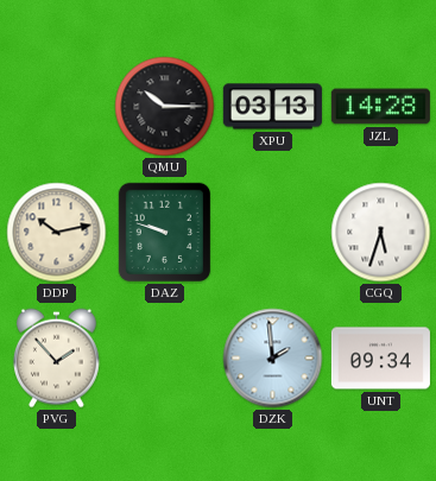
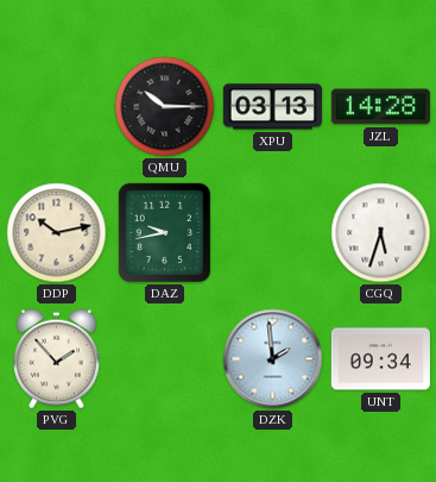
DAZ: 9:48 -> 9:43 (164, 233)
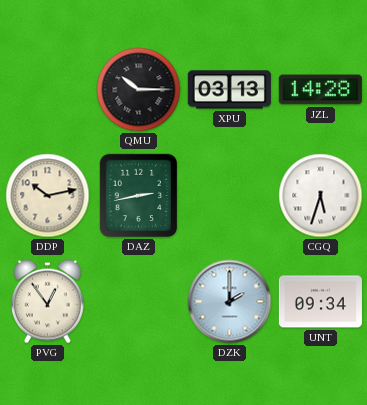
DAZ: 9:43 -> 2:43 (138, 196)
PVG: 1:53 -> 12:54 (47, 302)
DZK: 1:59 -> 2:00 (230, 302)
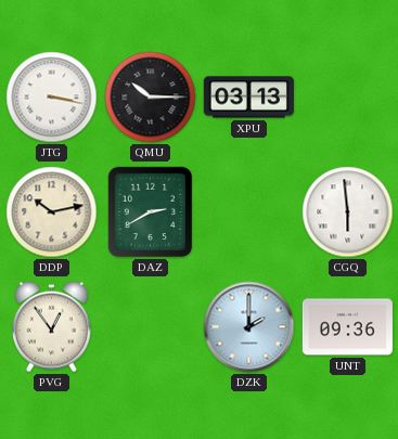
JTG: none -> 3:17 (52, 98)
JZL: 14:28 -> none (320, 90)
DAZ: 2:43 -> 2:40 (150, 212)
CGQ: 5:33 -> 5:59 (348, 212)
UNT: 09:34 -> 09:36 (347, 327)
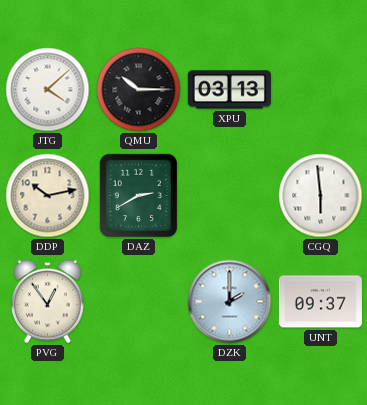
JTG: 3:17 -> 4:08 (48, 90)
UNT: 09:36 -> 09:37 (320, 302)
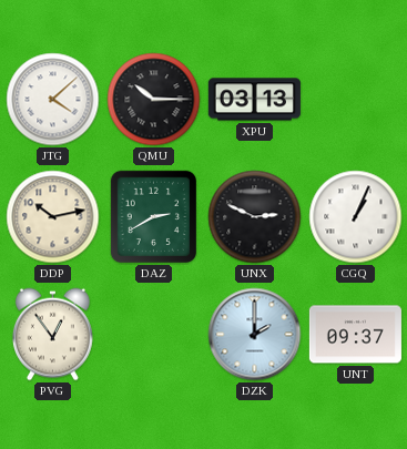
UNX: none -> 2:49 (255, 217)
CGQ: 5:59 -> 1:04 (356, 217)
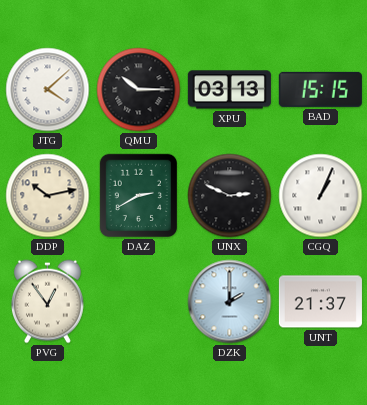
BAD: none -> 15:15 (320, 89)
UNT: 09:37 -> 21:37 (320, 302)
